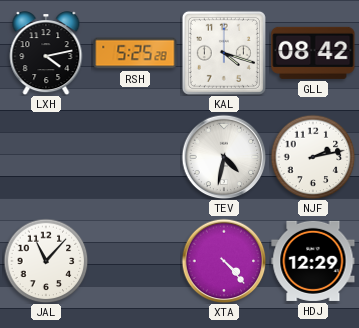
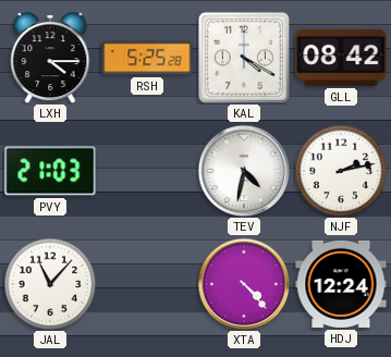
LXH: 4:13 -> 4:15 (50, 58)
KAL: 4:18 -> 4:20 (244, 58)
PVY: none -> 21:03 (50, 171)
HDJ: 12:29 -> 12:24 (341, 284)
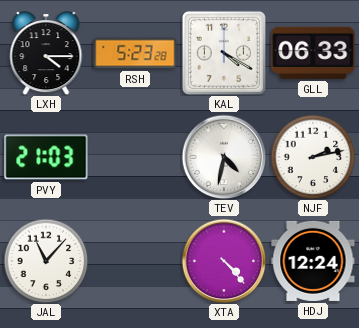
RSH: 5:25 -> 5:23 (135, 53)
GLL: 08:42 -> 06:33 (313, 53)
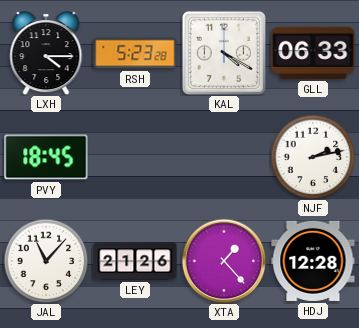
PVY: 21:03 -> 18:45 (46, 157)
TEV: 4:32 -> none (224, 157)
LEY: none -> 21:26 (135, 261)
XTA: 4:23 -> 1:23 (224, 261)
HDJ: 12:24 -> 12:28 (313, 261)
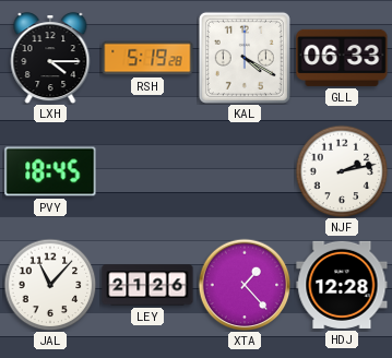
RSH: 5:23 -> 5:19 (147, 58)
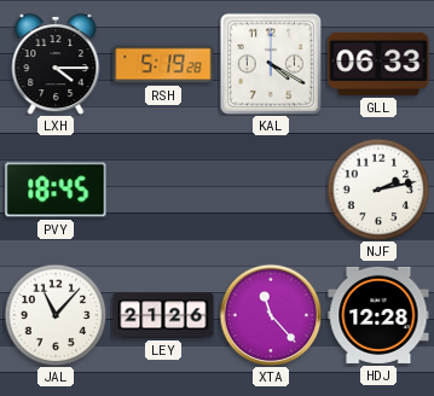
XTA: 1:23 -> 11:23 (271, 315)
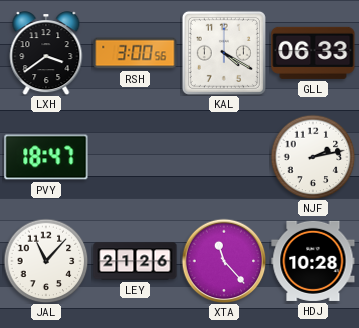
LXH: 4:15 -> 3:39 (46, 53)
RSH: 5:19 -> 3:00 (135, 53)
PVY: 18:45 -> 18:47 (46, 157)
HDJ: 12:28 -> 10:28 (313, 261)
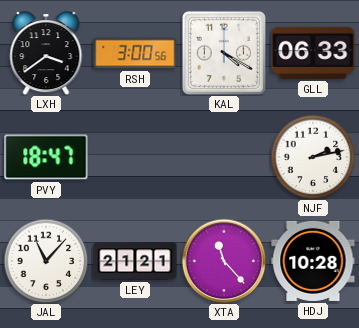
LEY: 21:26 -> 21:21 (135, 261)
